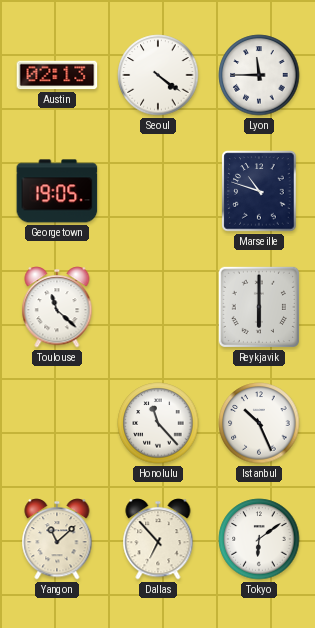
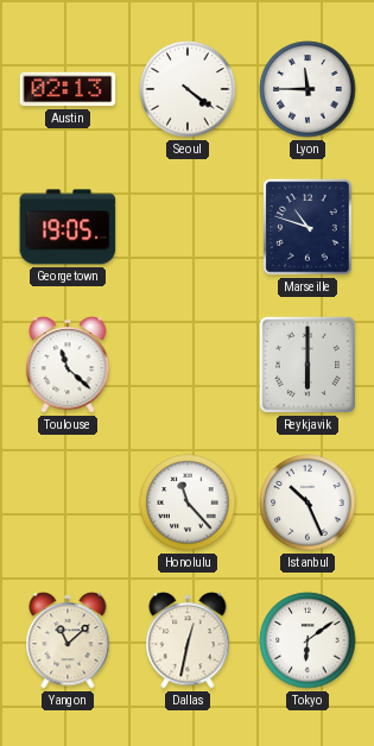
Dallas: 6:53 -> 12:32 (188, 640)
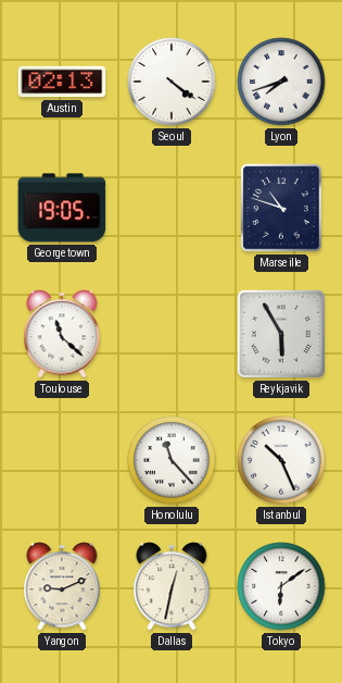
Lyon: 11:45 -> 7:42 (281, 82)
Reykjavik: 6:00 -> 5:55 (281, 334)
Yangon: 11:08 -> 9:11 (62, 586)
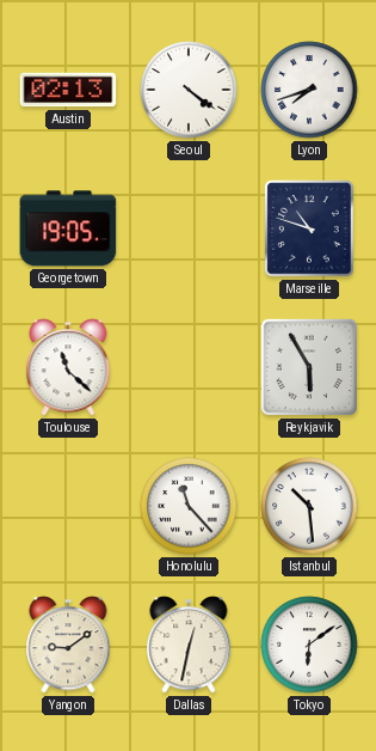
Istanbul: 10:26 -> 10:29 (309, 506)
Yangon: 9:11 -> 9:09 (68, 645)
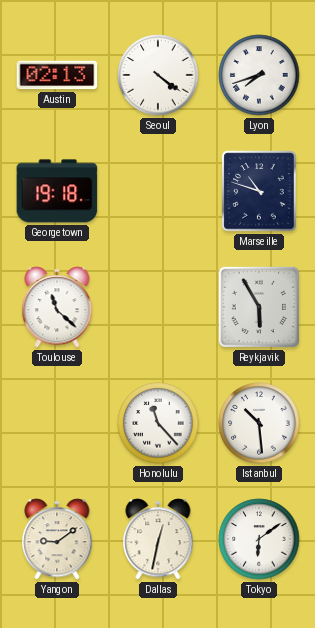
Georgetown: 19:05 -> 19:18 (57, 191)
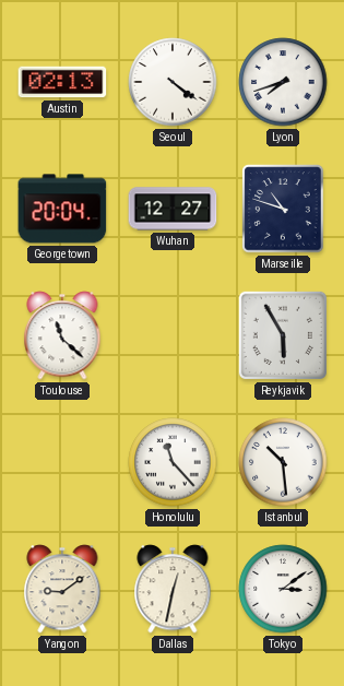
Georgetown: 19:18 -> 20:04 (62, 209)
Wuhan: none -> 12:27 (173, 209)
Tokyo: 6:09 -> 3:09 (283, 589)
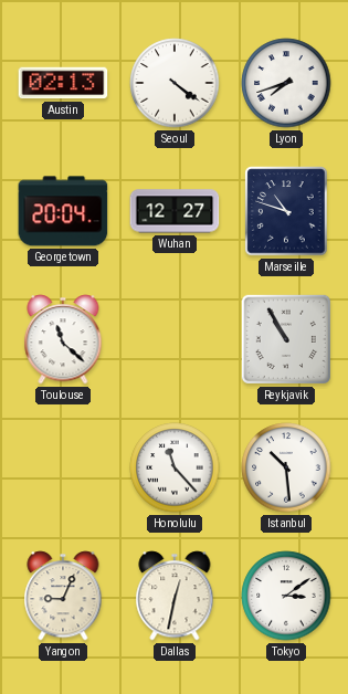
Reykjavik: 5:55 -> 10:55 (286, 339)
Yangon: 9:09 -> 9:04 (63, 596)
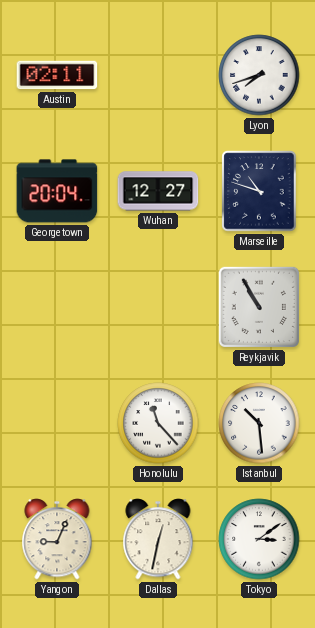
Austin: 02:13 -> 02:11 (57, 75)
Seoul: 4:21 -> none (175, 83)
Toulouse: 11:22 -> none (63, 339)
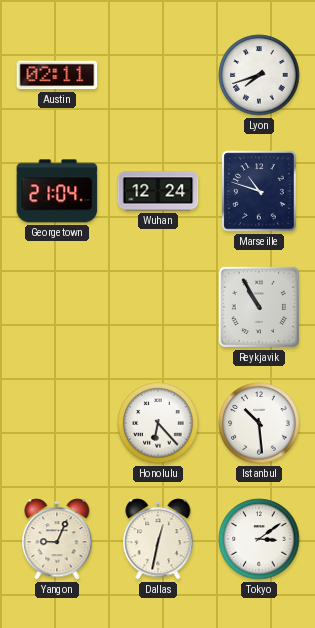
Georgetown: 20:04 -> 21:04 (57, 191)
Wuhan: 12:27 -> 12:24 (158, 191)
Honolulu: 11:23 -> 6:23 (158, 423)
